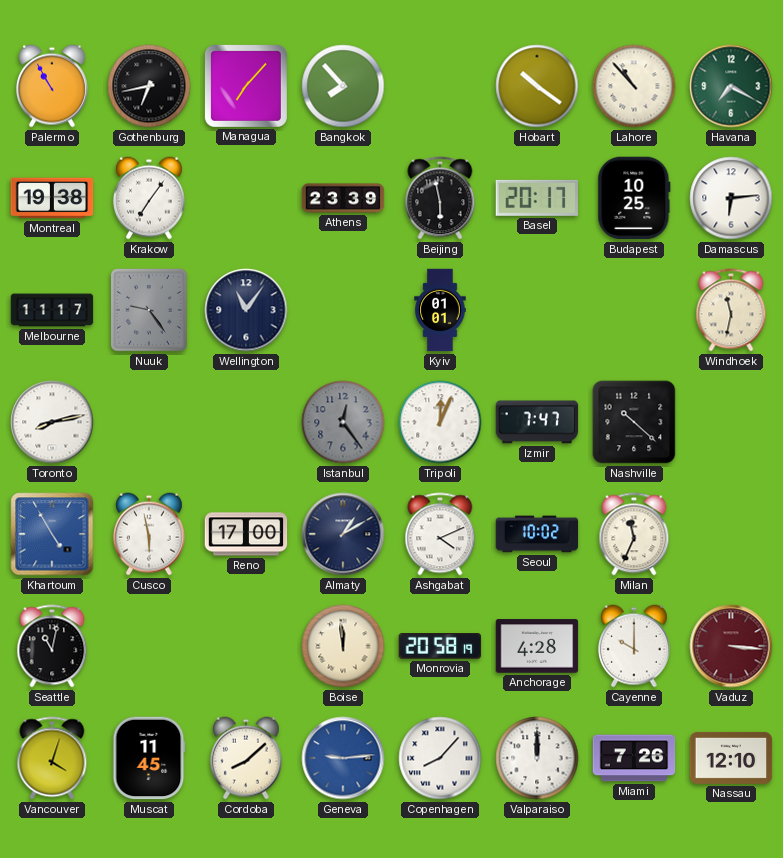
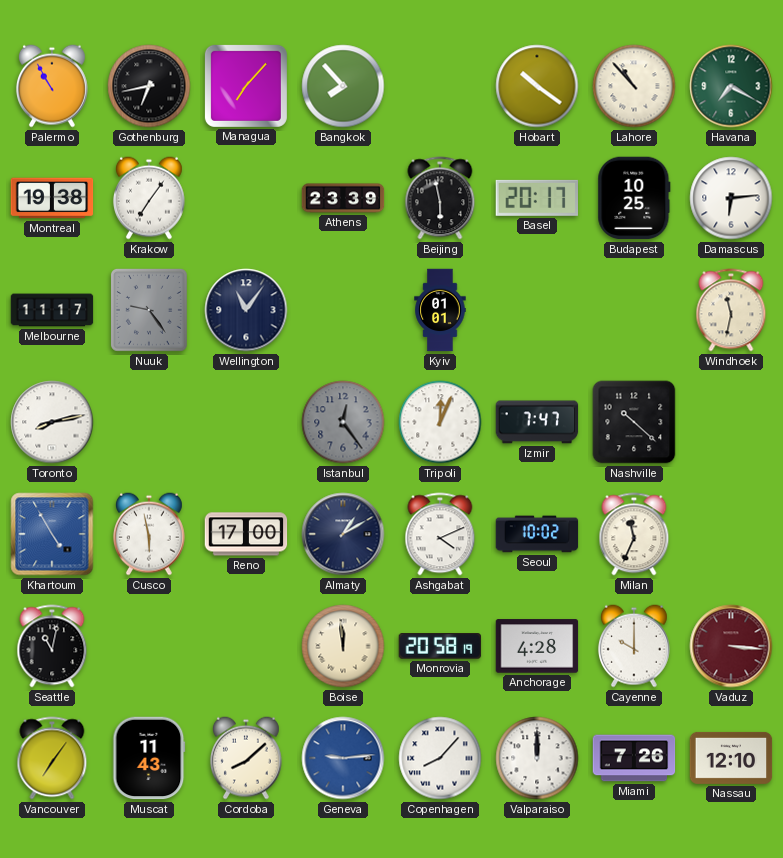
Vancouver: 4:03 -> 7:06 (52, 758)
Muscat: 11:45 -> 11:43 (149, 758)
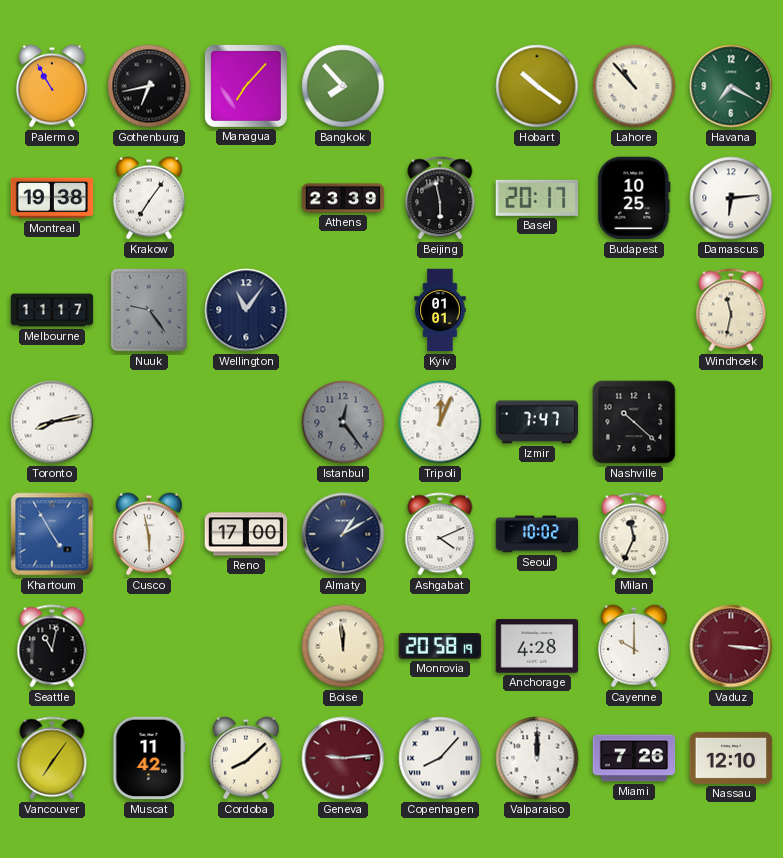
Muscat: 11:43 -> 11:42 (149, 758)
Geneva dial: blue -> burgundy (343, 758)
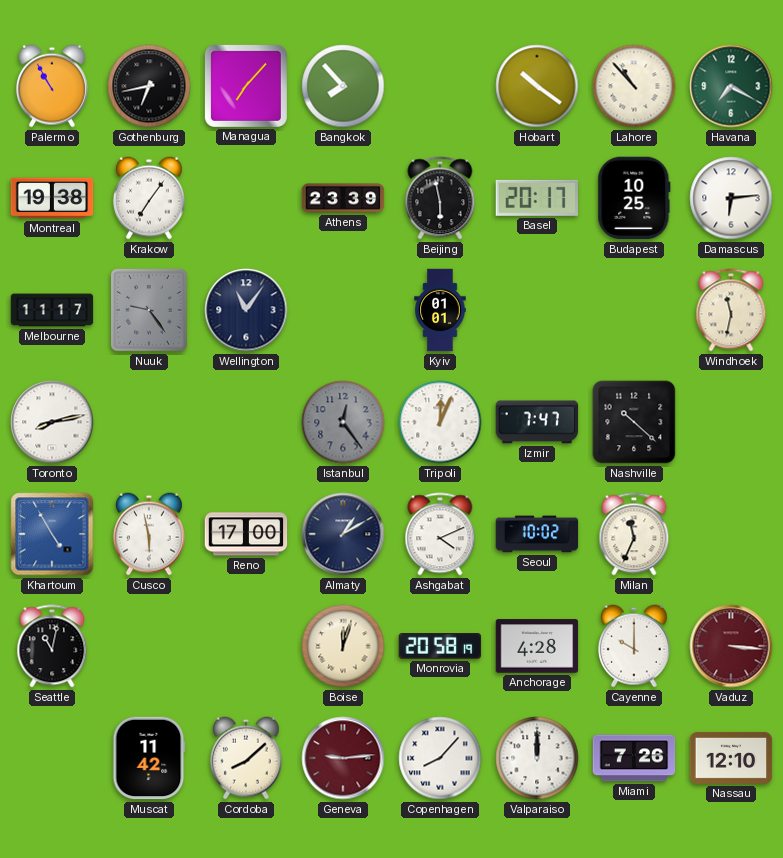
Boise: 11:59 -> 12:03 (343, 646)
Vancouver: 7:06 -> none (52, 758)
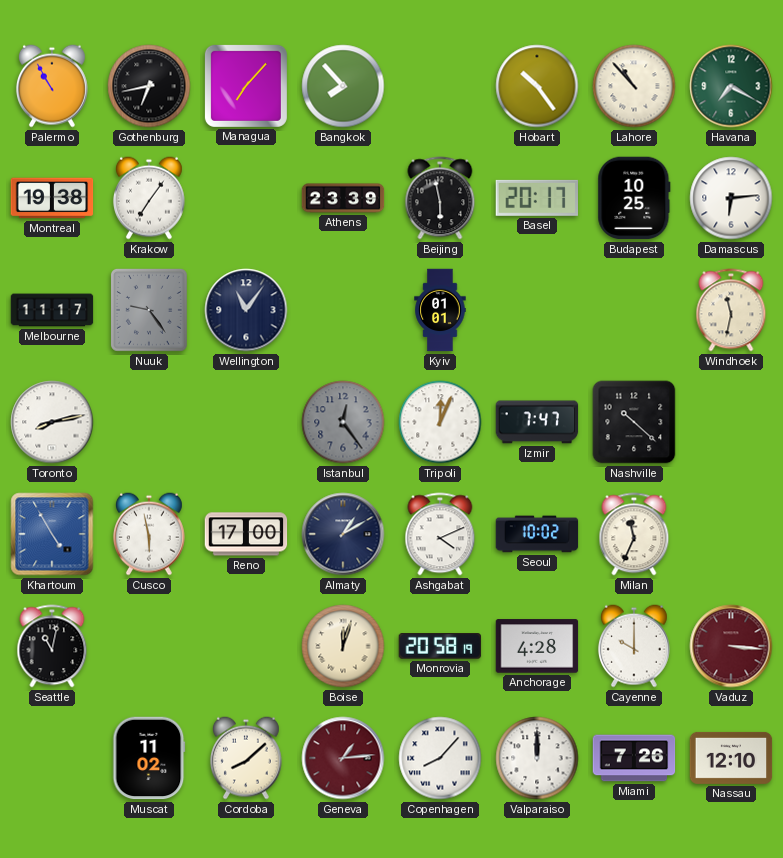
Hobart: 10:21 -> 10:24 (537, 86)
Muscat: 11:42 -> 11:02 (149, 758)
Geneva: 9:14 -> 1:14 (343, 758)
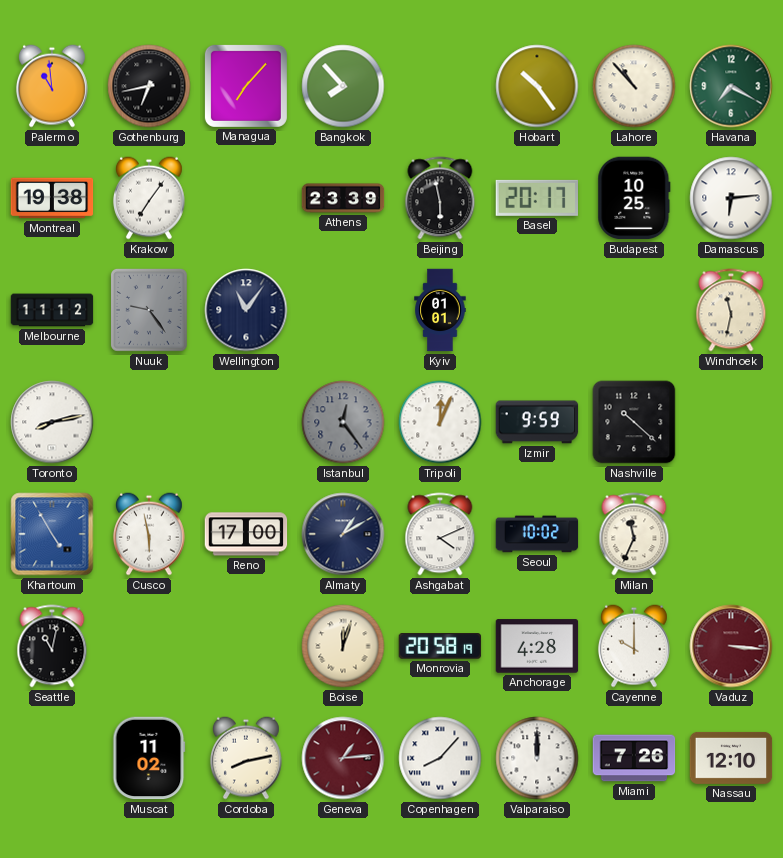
Palermo: 10:55 -> 10:59 (52, 86)
Melbourne: 11:17 -> 11:12 (52, 310)
Izmir: 7:47 -> 9:59 (537, 422)
Cordoba: 8:08 -> 8:13 (246, 758)
